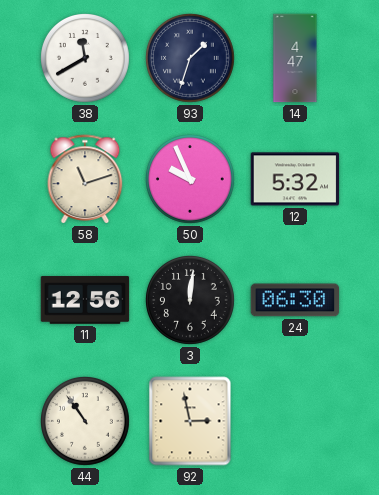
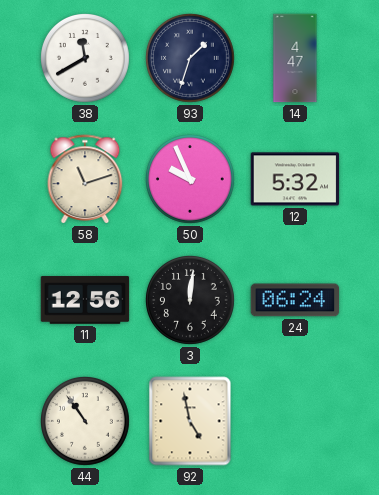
24: 06:30 -> 06:24 (295, 300)
92: 2:58 -> 4:58 (190, 421)
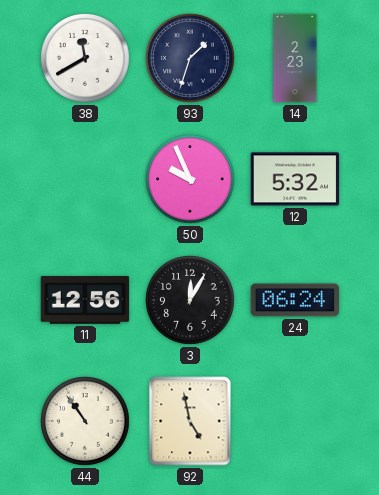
14: 4:47 -> 2:23 (295, 58)
58: 11:12 -> none (85, 179)
3: 12:01 -> 12:05 (191, 301)
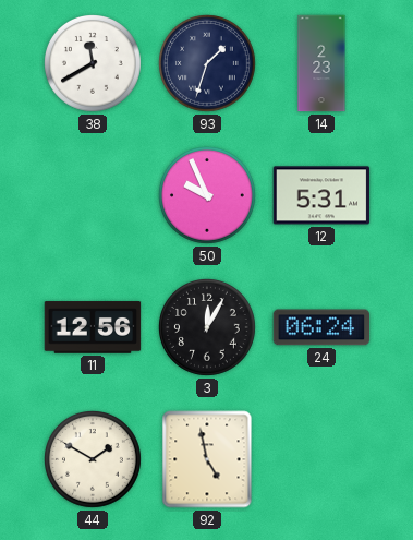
12: 5:32 -> 5:31 (321, 195)
44: 10:54 -> 1:50 (94, 460)
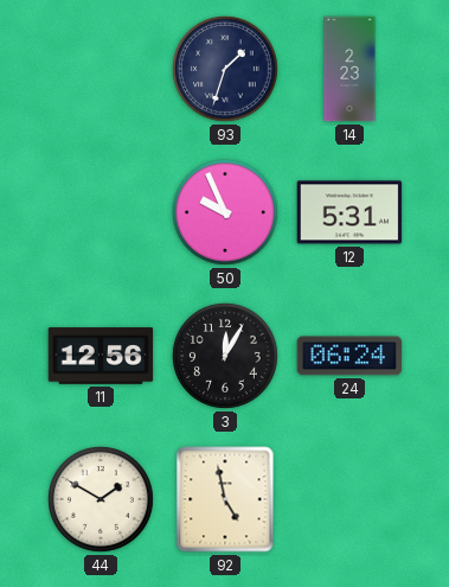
38: 11:40 -> none (94, 64)
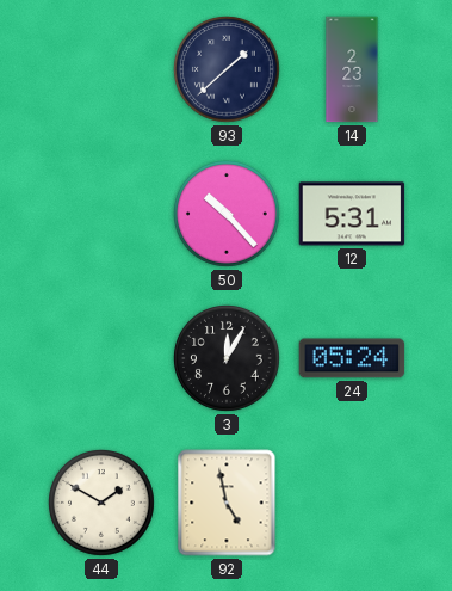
93: 1:33 -> 1:38 (228, 70)
50: 9:56 -> 10:23 (228, 215)
11: 12:56 -> none (101, 356)
24: 06:24 -> 05:24 (352, 358)
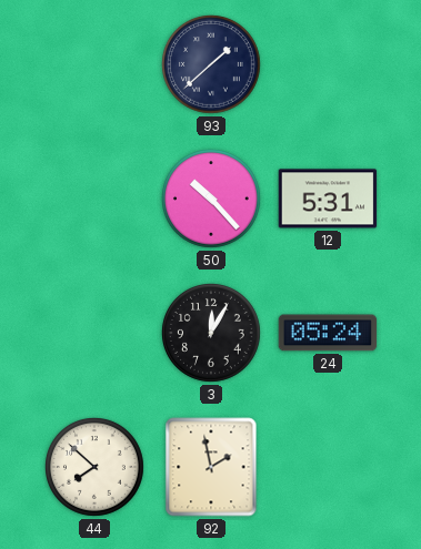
14: 2:23 -> none (352, 69)
44: 1:50 -> 7:52 (96, 468)
92: 4:58 -> 1:58 (211, 467)
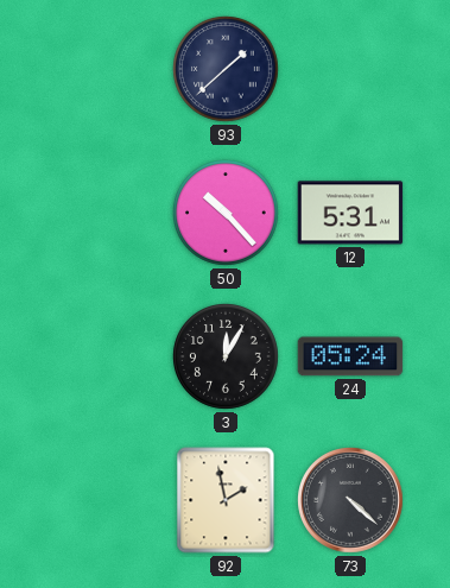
44: 7:52 -> none (96, 468)
73: none -> 4:22 (351, 501)
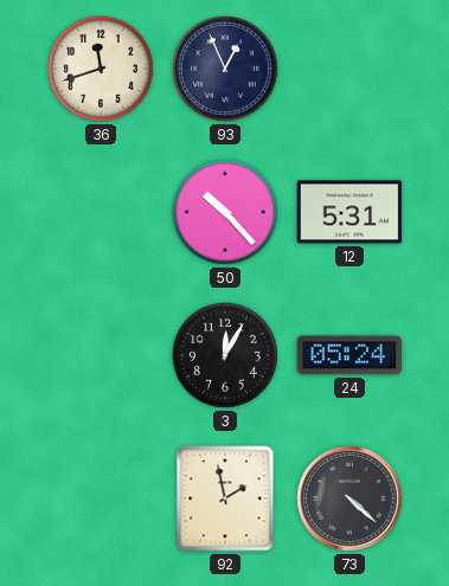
36: none -> 11:42 (102, 70)
93: 1:38 -> 12:56 (226, 70)
